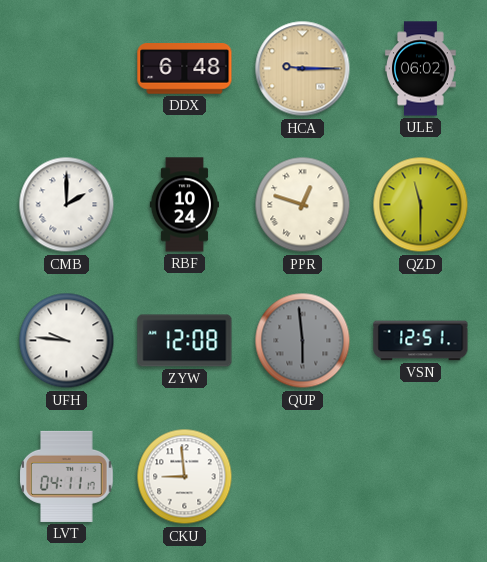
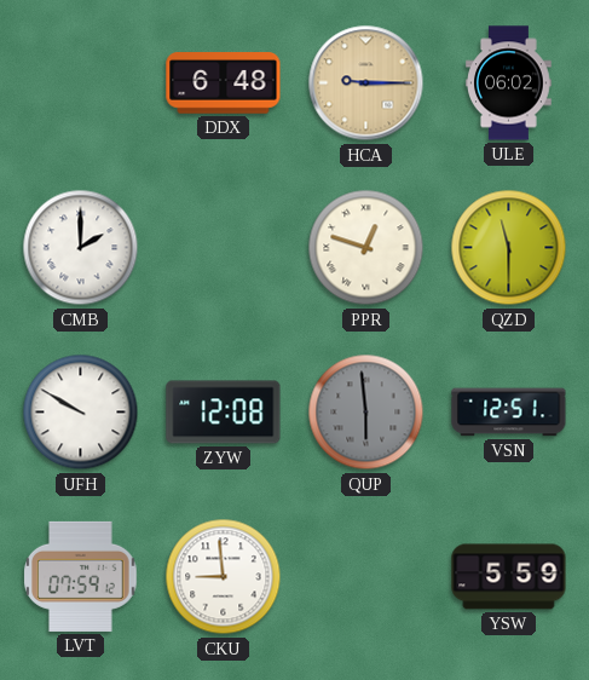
RBF: 10:24 -> none (184, 205)
UFH: 9:46 -> 9:50 (81, 413)
LVT: 04:11 -> 07:59 (81, 576)
YSW: none -> 5:59 (509, 577)
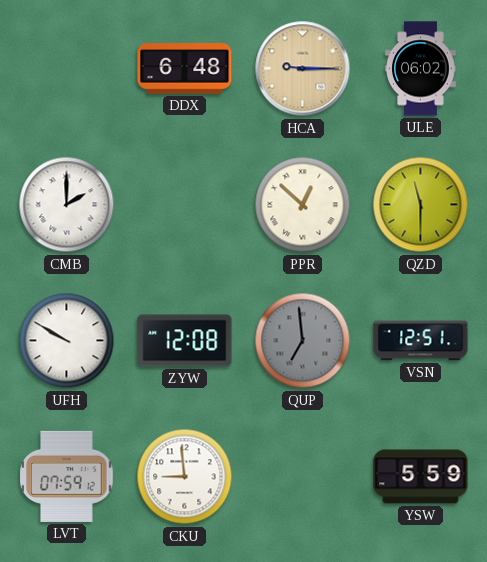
PPR: 12:48 -> 12:52 (303, 205)
QUP: 5:59 -> 6:59 (303, 341)
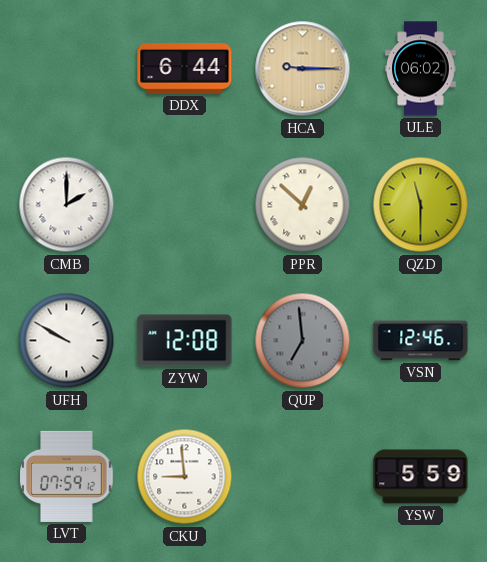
DDX: 6:48 -> 6:44 (185, 69)
VSN: 12:51 -> 12:46 (421, 341)
